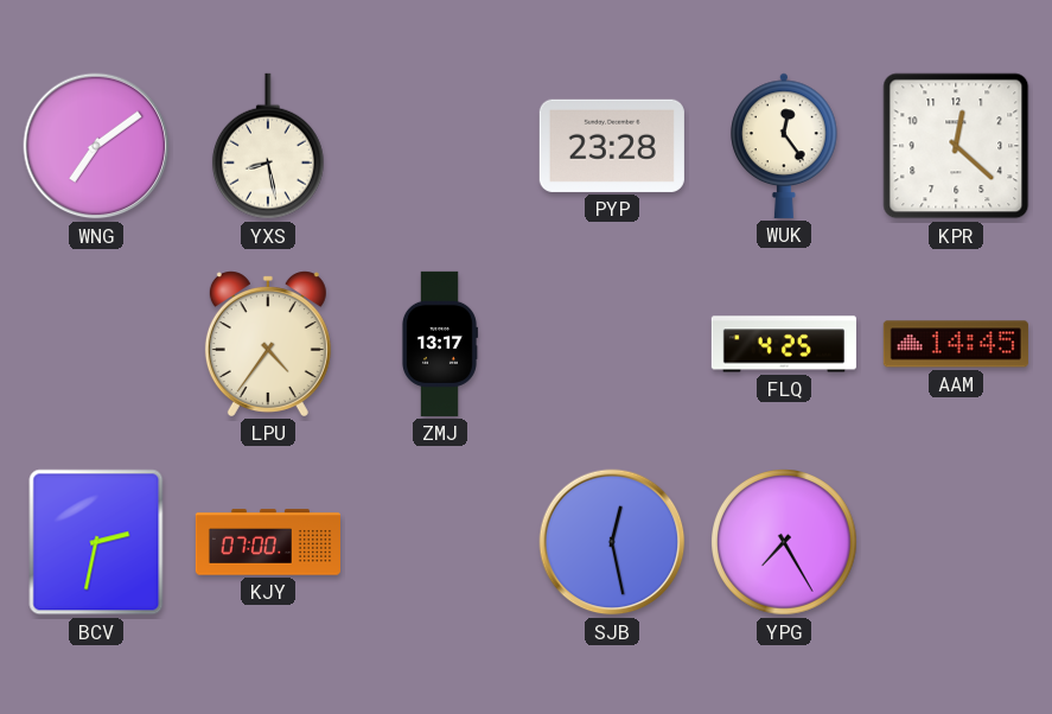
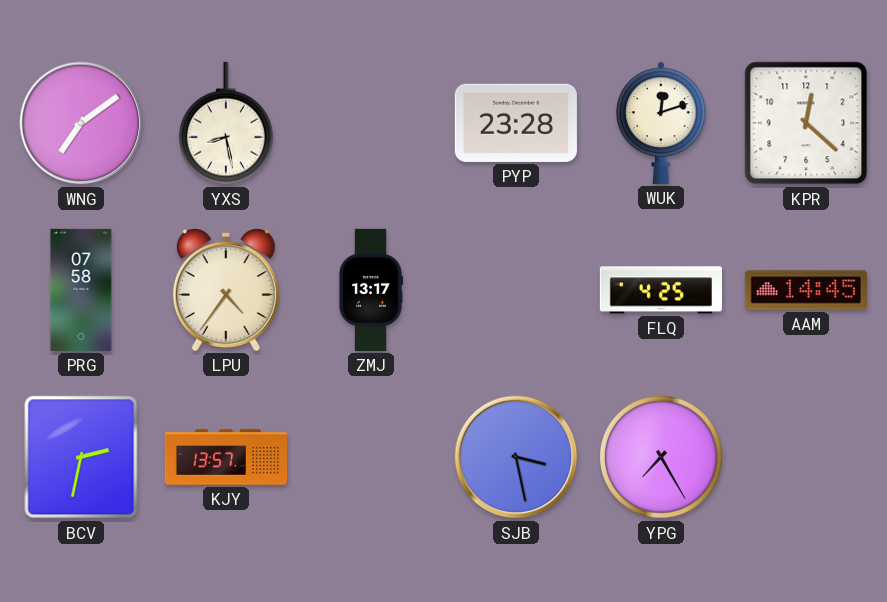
WUK: 12:24 -> 12:12 (661, 123)
PRG: none -> 07:58 (81, 290)
KJY: 07:00 -> 13:57 (225, 457)
SJB: 12:28 -> 3:28 (516, 457)
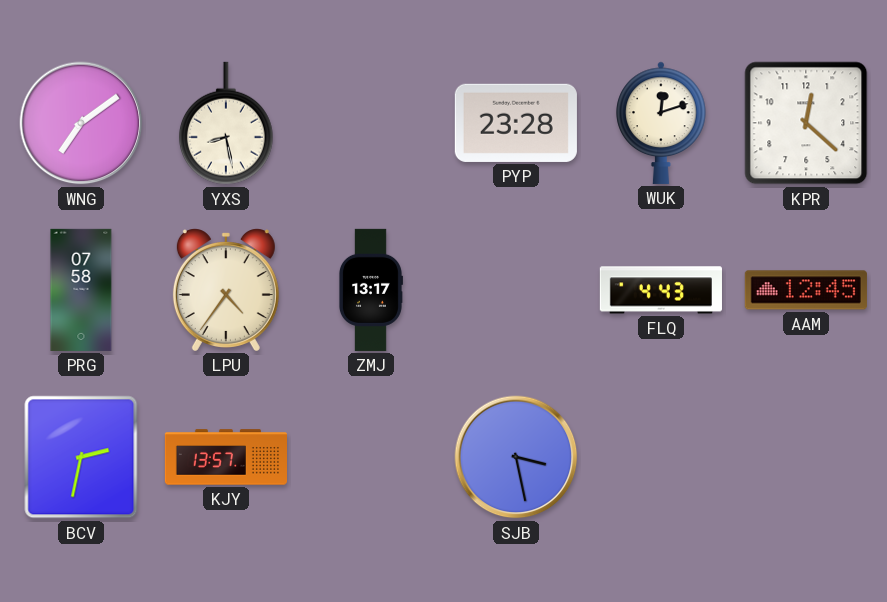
FLQ: 4:25 -> 4:43 (661, 290)
AAM: 14:45 -> 12:45 (806, 290)
YPG: 7:25 -> none (662, 458)
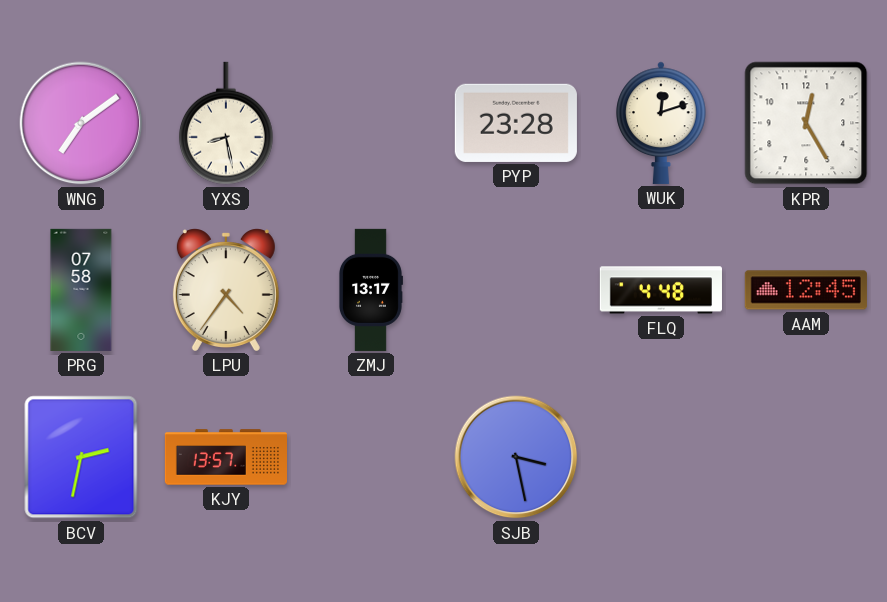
KPR: 12:22 -> 12:25 (806, 123)
FLQ: 4:43 -> 4:48 (661, 290)
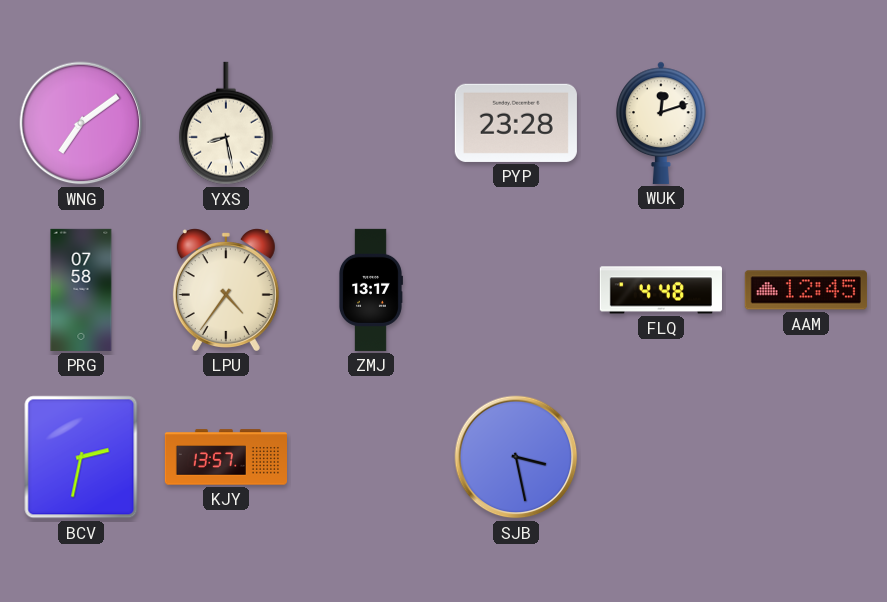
KPR: 12:25 -> none (806, 123)
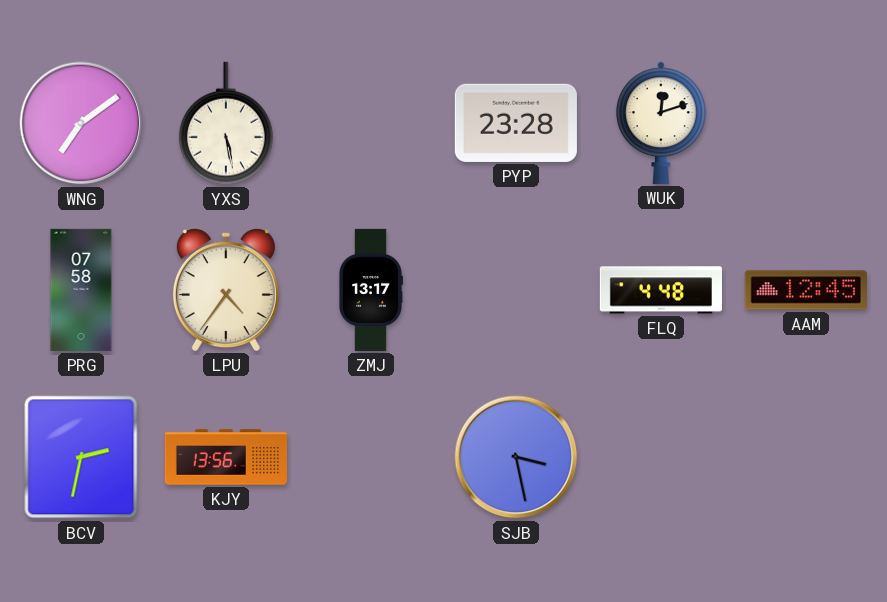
YXS: 8:28 -> 5:28 (226, 123)
KJY: 13:57 -> 13:56 (225, 457)
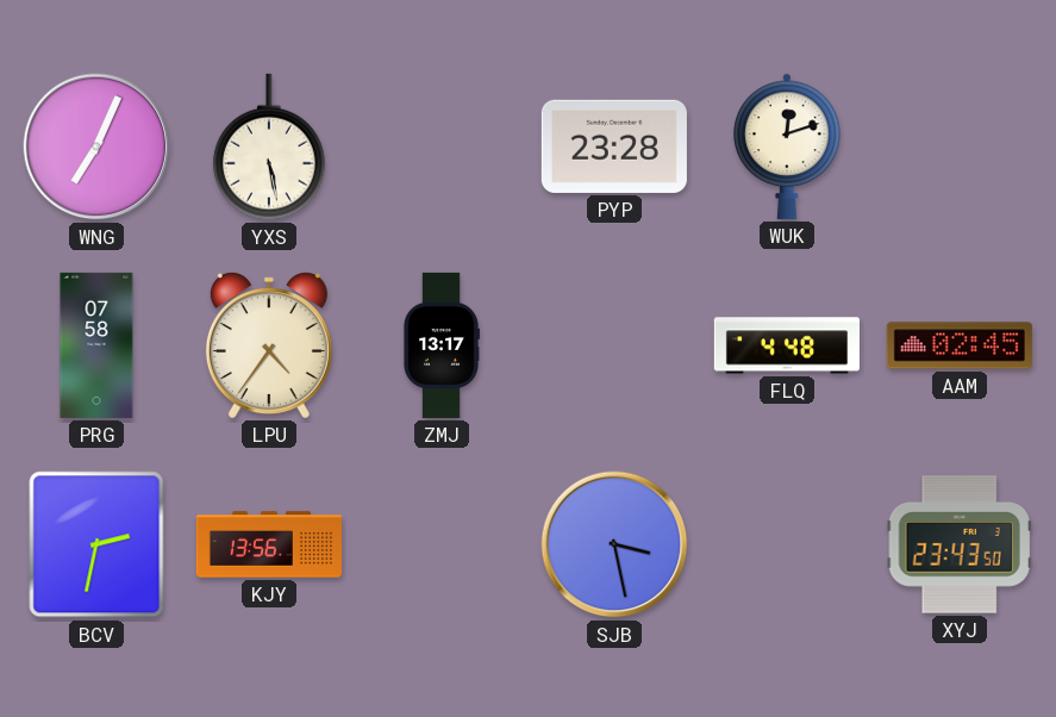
WNG: 7:09 -> 7:04 (96, 146)
AAM: 12:45 -> 02:45 (960, 345)
XYJ: none -> 23:43 (960, 544)
